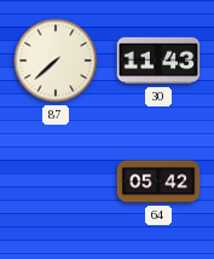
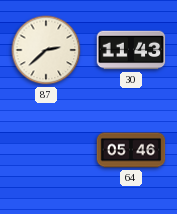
87: 7:38 -> 2:38 (46, 50)
64: 05:42 -> 05:46 (131, 150)
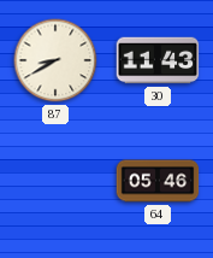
87: 2:38 -> 8:40 (55, 60)
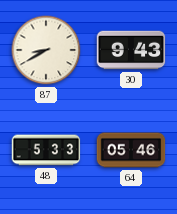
30: 11:43 -> 9:43 (131, 50)
48: none -> 5:33 (46, 150)
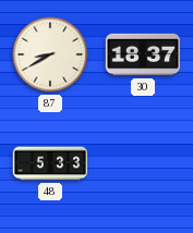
30: 9:43 -> 18:37 (143, 54)
64: 05:46 -> none (131, 150)
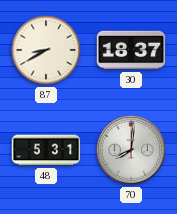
48: 5:33 -> 5:31 (46, 150)
70: none -> 8:01 (131, 150)
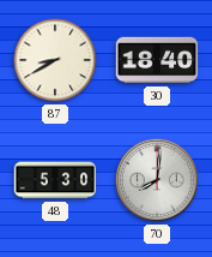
30: 18:37 -> 18:40 (157, 60)
48: 5:31 -> 5:30 (55, 180)
